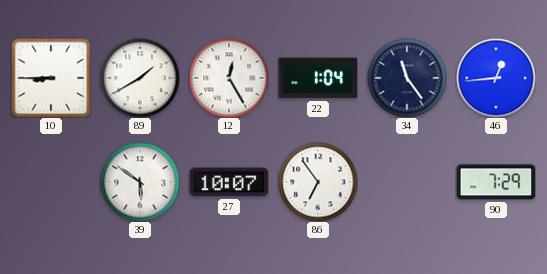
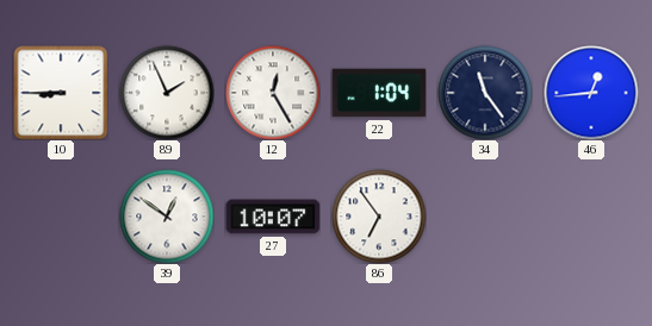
89: 1:40 -> 1:56 (167, 93)
39: 5:51 -> 12:51 (167, 217)
90: 7:29 -> none (496, 182)
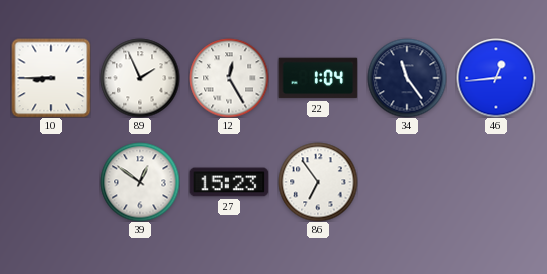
27: 10:07 -> 15:23 (229, 182)
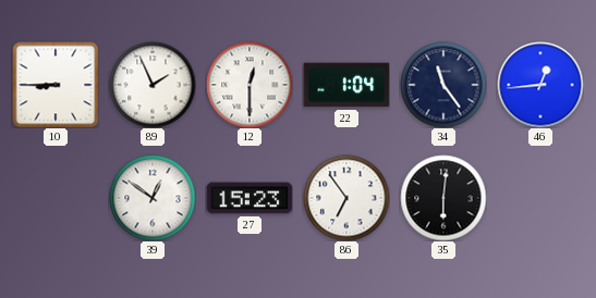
12: 12:25 -> 12:30 (250, 85)
35: none -> 6:01 (443, 198)
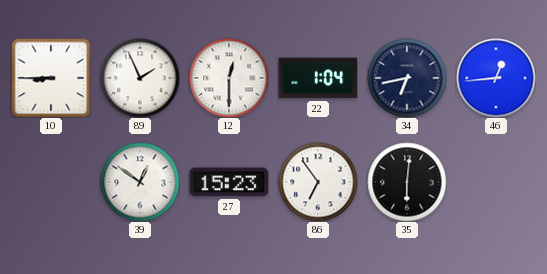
34: 11:24 -> 6:43 (407, 78)
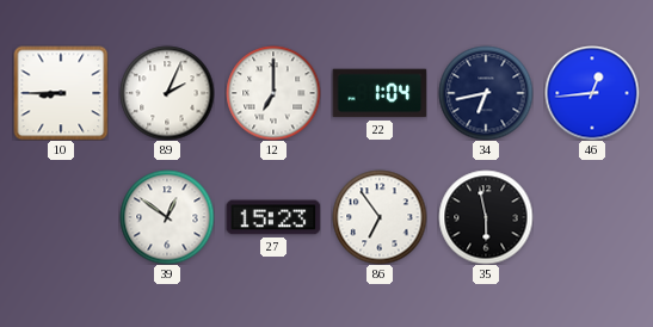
89: 1:56 -> 2:04 (167, 93)
12: 12:30 -> 7:00 (273, 93)
35: 6:01 -> 5:58 (486, 217)
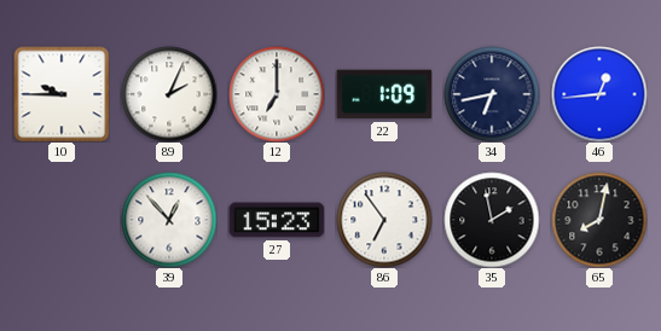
10: 8:45 -> 9:45 (62, 94)
22: 1:04 -> 1:09 (384, 94)
39: 12:51 -> 12:53 (169, 220)
35: 5:58 -> 1:58 (492, 220)
65: none -> 8:02 (599, 220)
